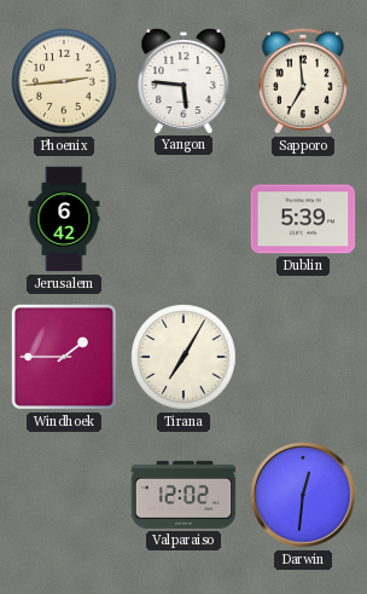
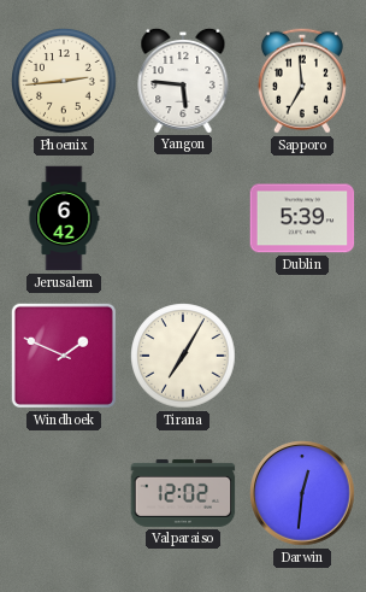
Windhoek: 1:45 -> 1:49 (64, 356)
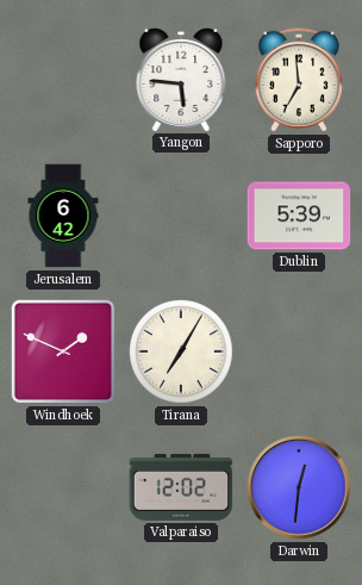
Phoenix: 2:44 -> none (64, 81)
